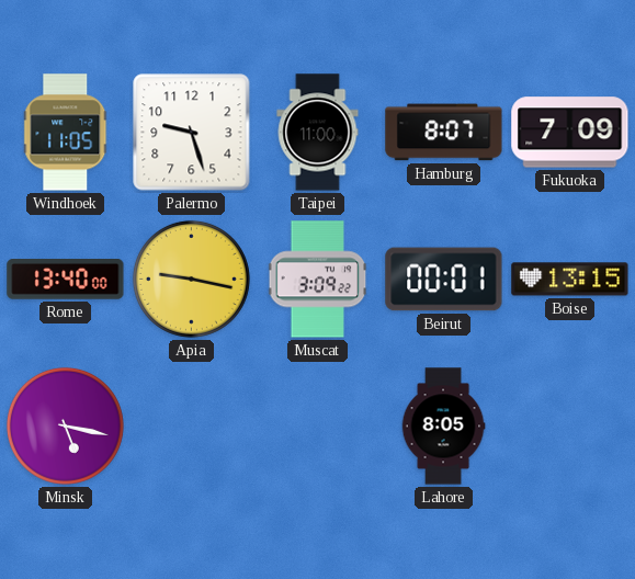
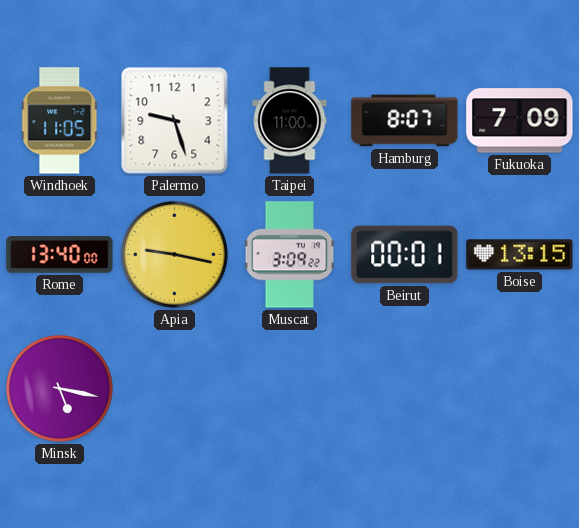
Lahore: 8:05 -> none (443, 427)
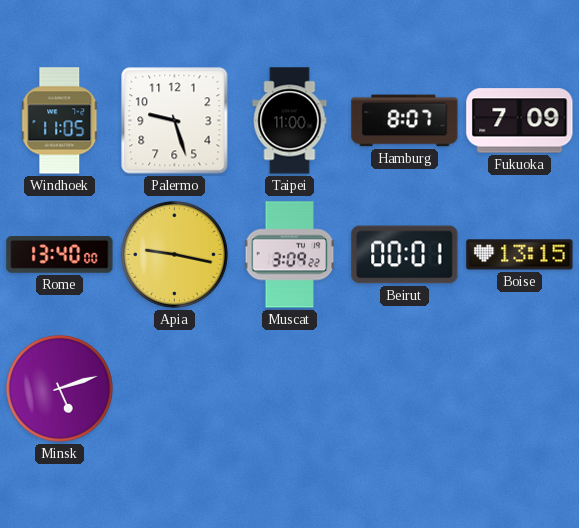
Minsk: 5:17 -> 5:12 (59, 388)
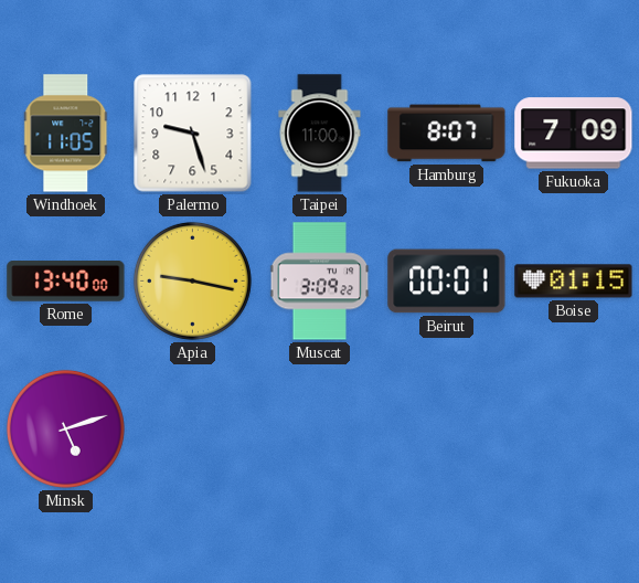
Boise: 13:15 -> 01:15 (574, 282)
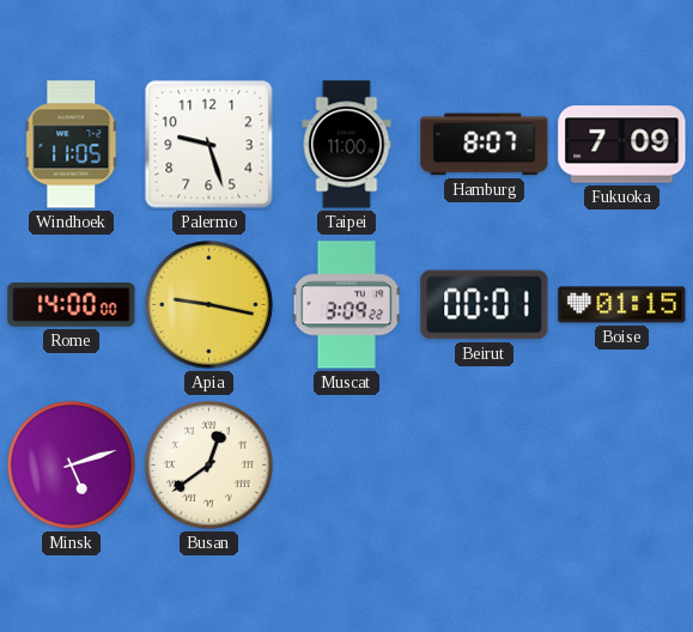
Rome: 13:40 -> 14:00 (72, 305)
Busan: none -> 12:39 (208, 464)
